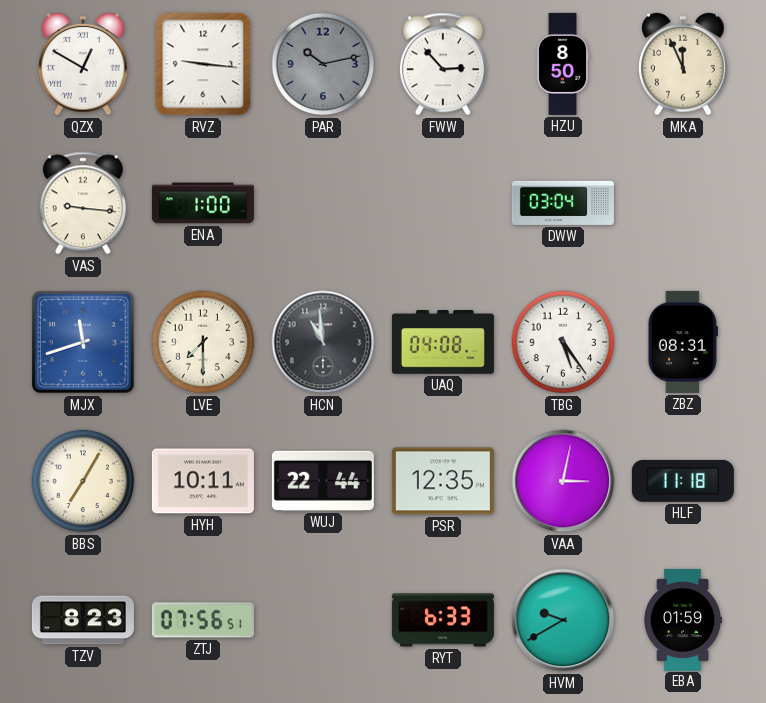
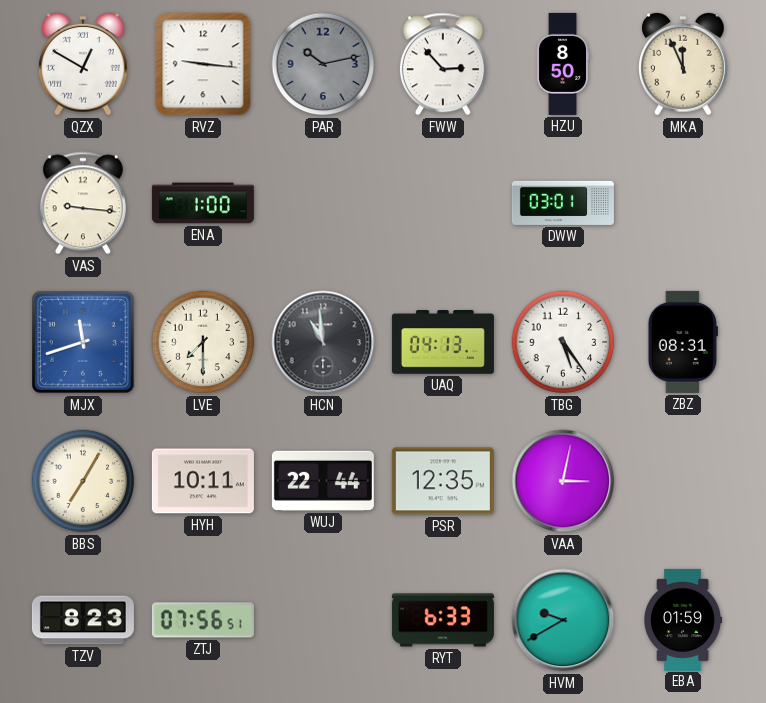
DWW: 03:04 -> 03:01 (563, 203)
UAQ: 04:08 -> 04:13 (443, 342)
HLF: 11:18 -> none (683, 481)
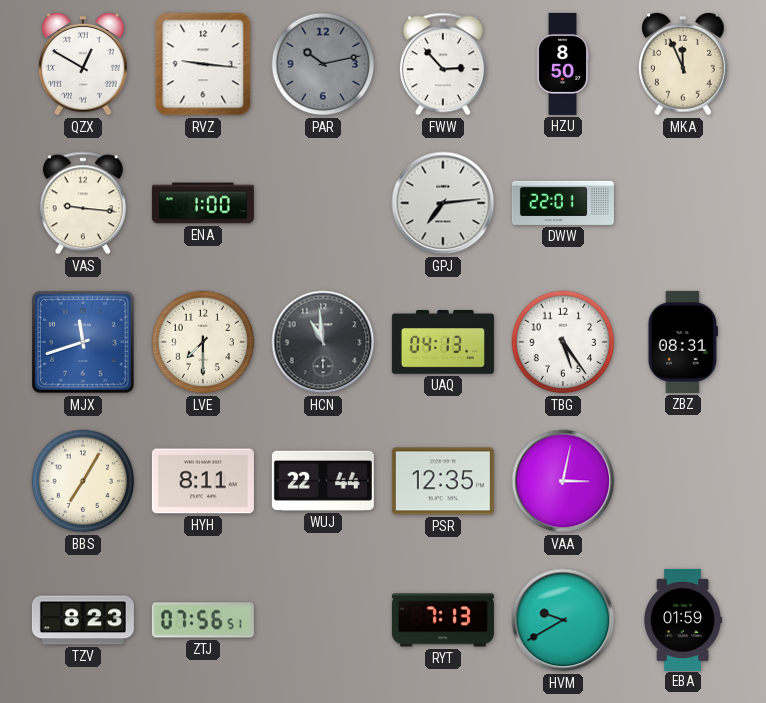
GPJ: none -> 7:14 (443, 203)
DWW: 03:01 -> 22:01 (563, 203)
HYH: 10:11 -> 8:11 (203, 481)
RYT: 6:33 -> 7:13 (443, 620)
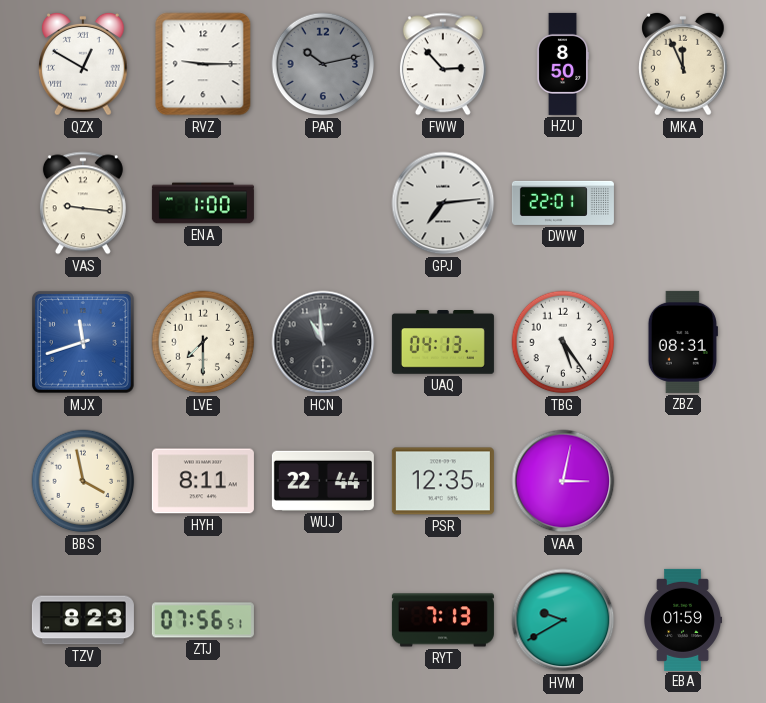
RVZ: 9:16 -> 9:15 (203, 64)
BBS: 7:05 -> 3:58 (83, 481)
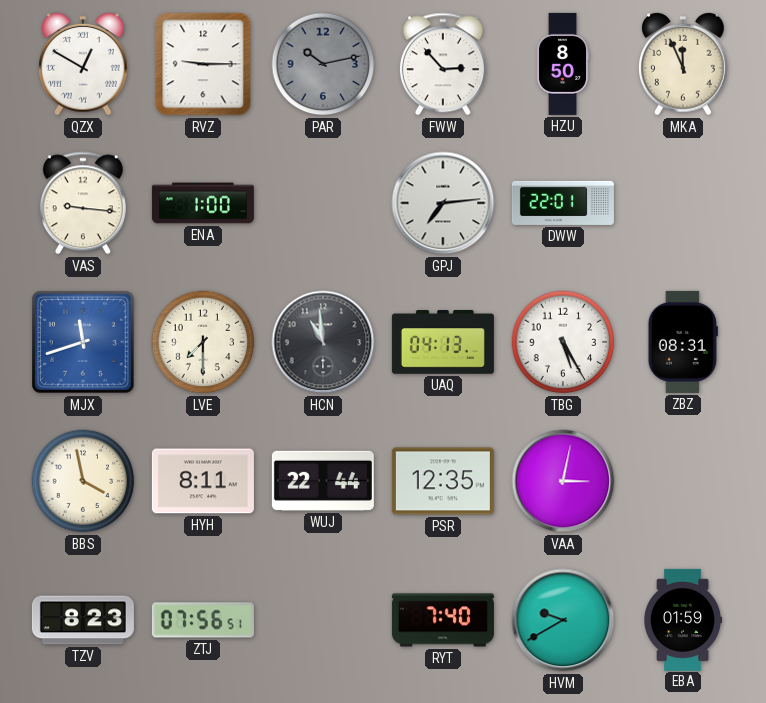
TBG: 5:24 -> 5:25 (563, 342)
RYT: 7:13 -> 7:40 (443, 620)
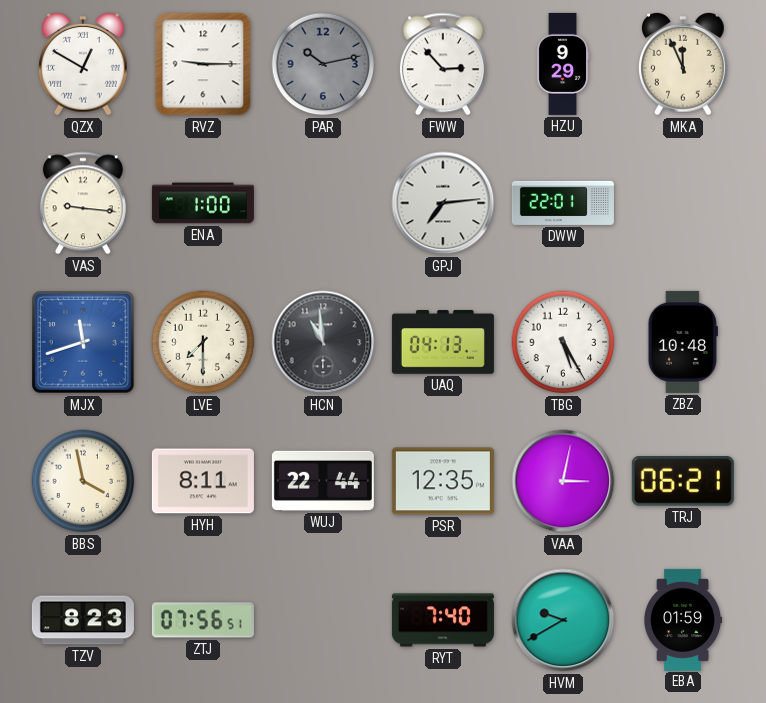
HZU: 8:50 -> 9:29 (563, 64)
ZBZ: 08:31 -> 10:48 (683, 342)
TRJ: none -> 06:21 (683, 482)
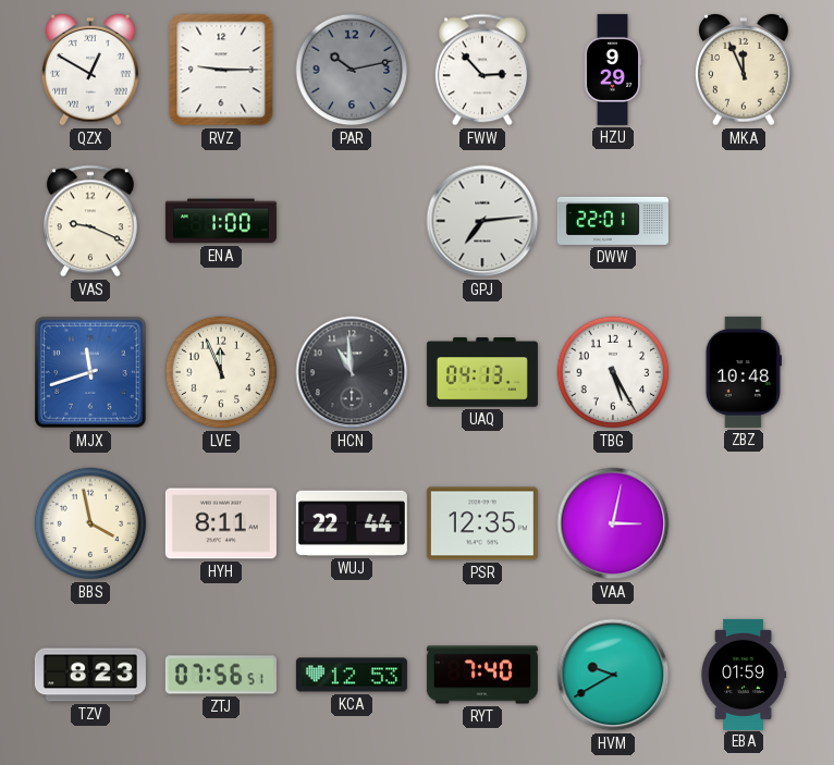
VAS: 9:16 -> 9:19 (90, 221)
LVE: 7:30 -> 11:56 (221, 372)
TRJ: 06:21 -> none (683, 482)
KCA: none -> 12:53 (352, 675)
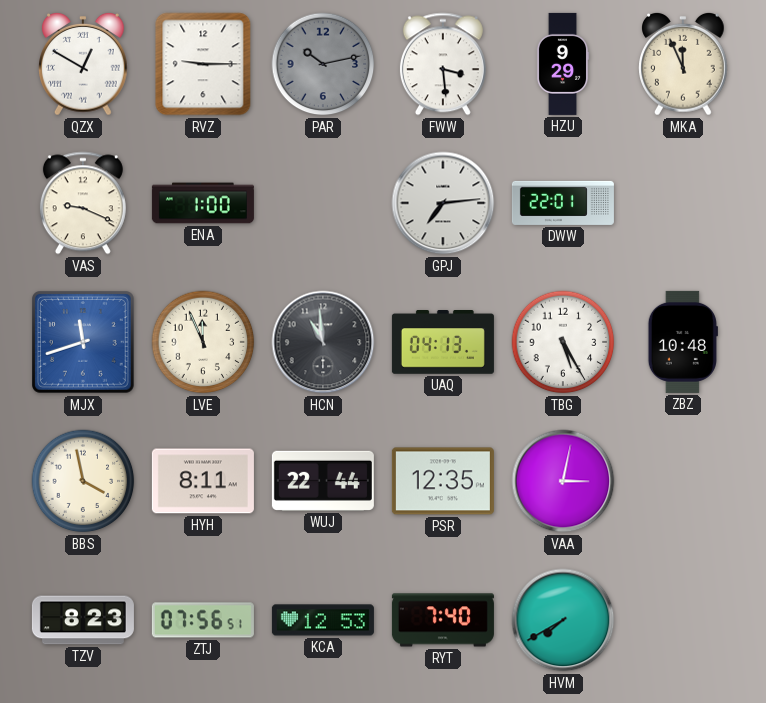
FWW: 2:53 -> 3:29 (443, 64)
HVM: 9:40 -> 7:40 (563, 620)
EBA: 01:59 -> none (744, 675)
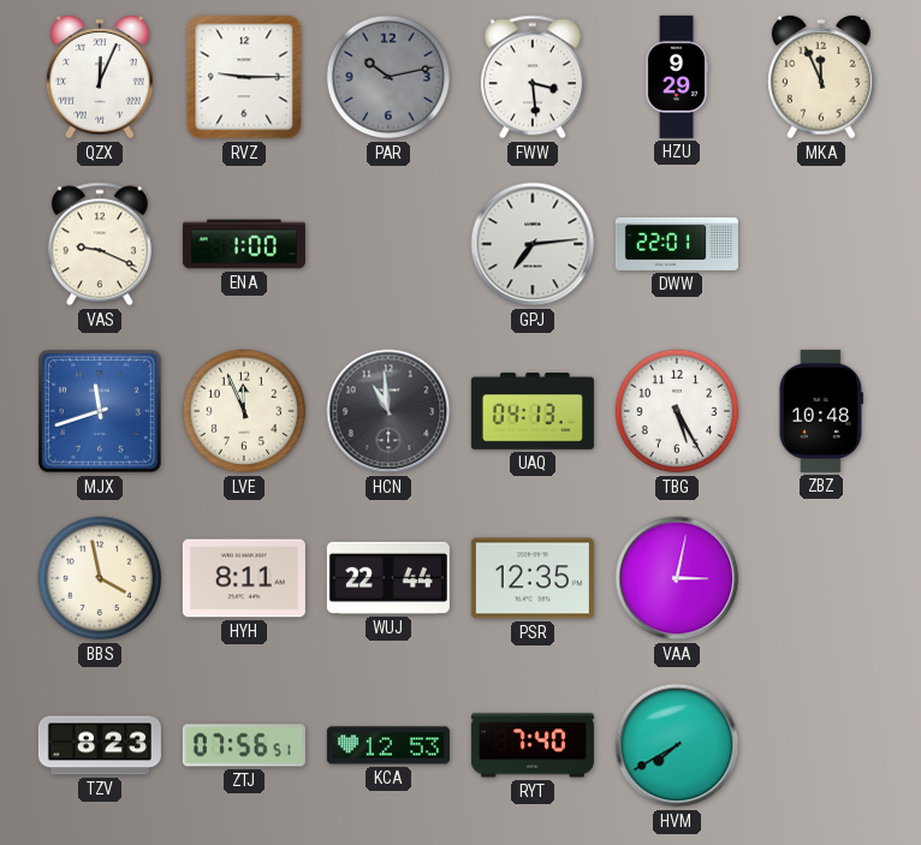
QZX: 12:50 -> 12:04 (101, 77)
